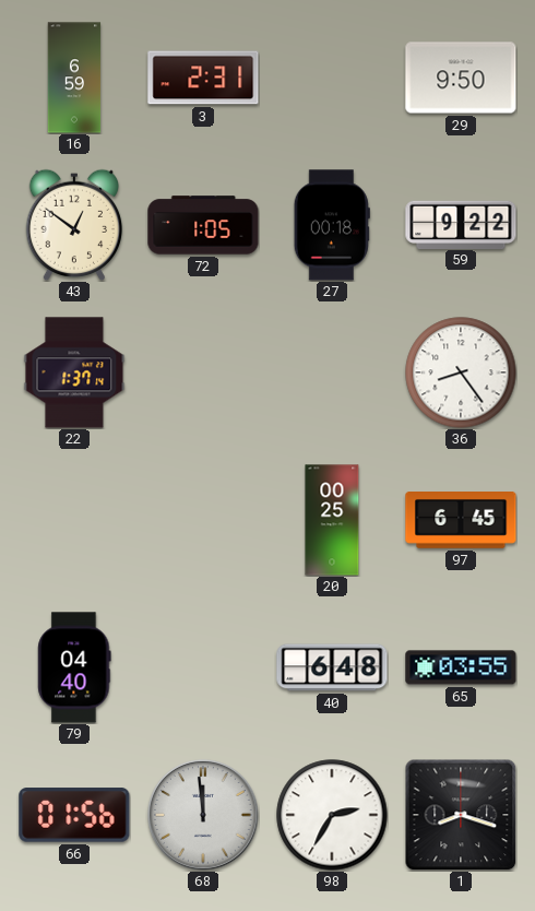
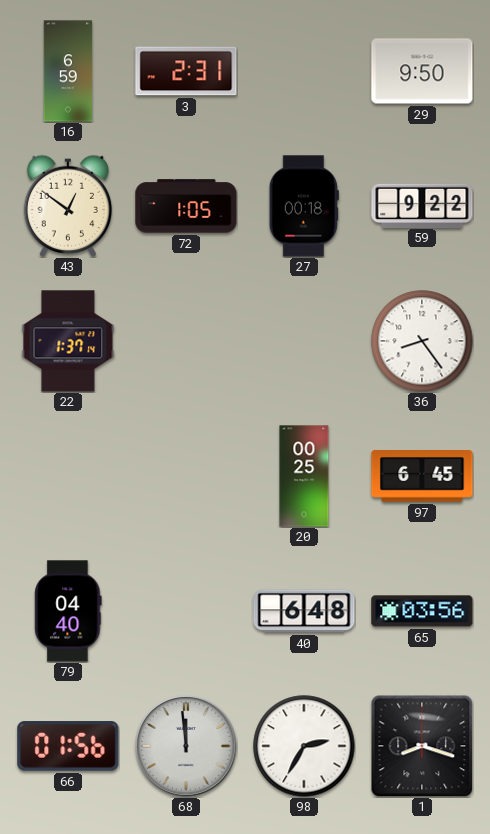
65: 03:55 -> 03:56 (422, 611)
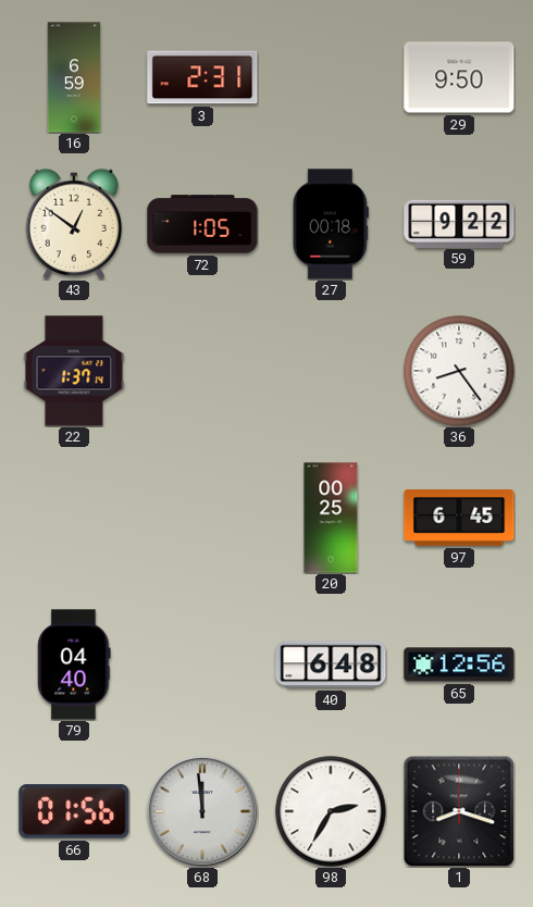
65: 03:56 -> 12:56 (459, 664)
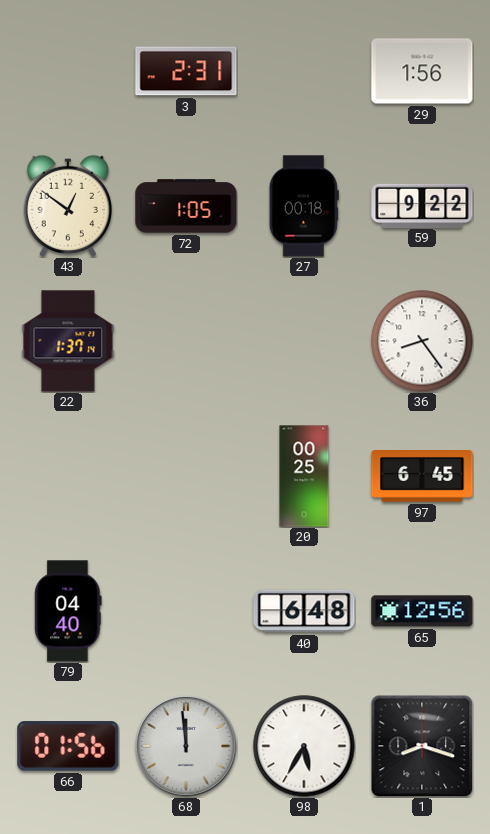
16: 6:59 -> none (74, 77)
29: 9:50 -> 1:56 (422, 71)
98: 2:35 -> 5:35 (304, 746)
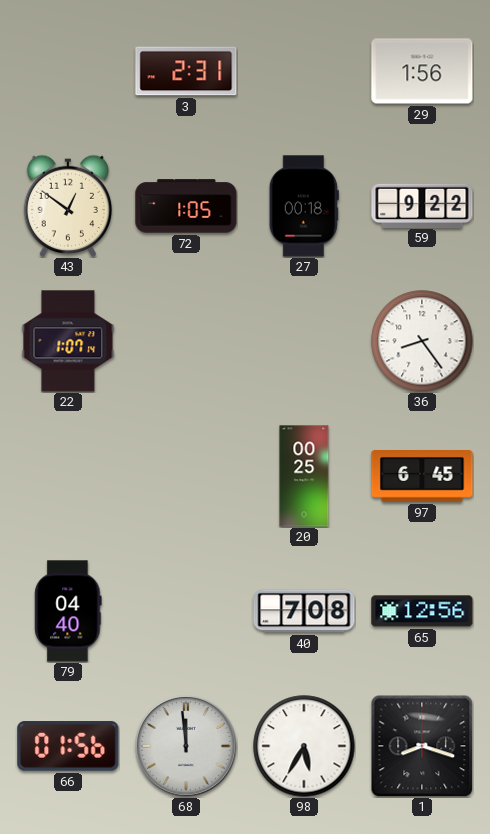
22: 1:37 -> 1:07 (68, 341)
40: 6:48 -> 7:08 (304, 611)
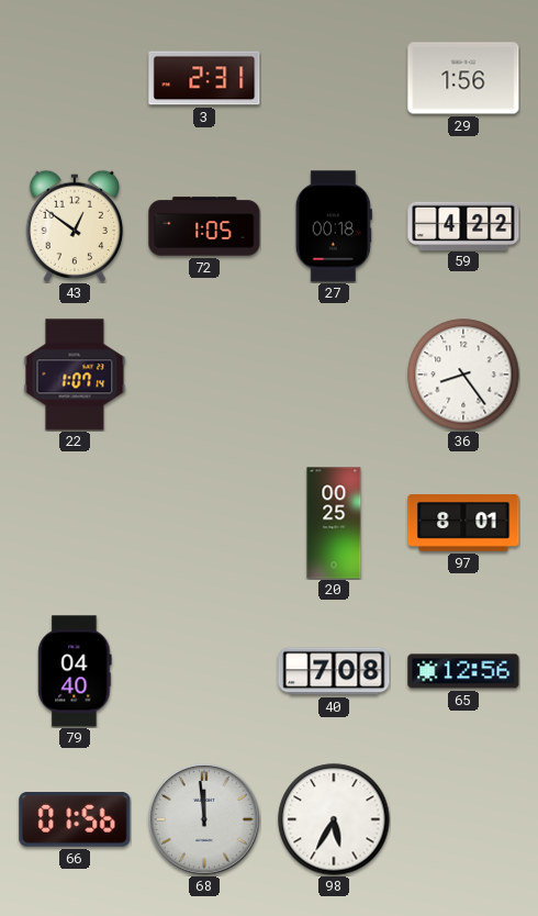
59: 9:22 -> 4:22 (463, 225)
97: 6:45 -> 8:01 (463, 524)
1: 8:18 -> none (422, 746)
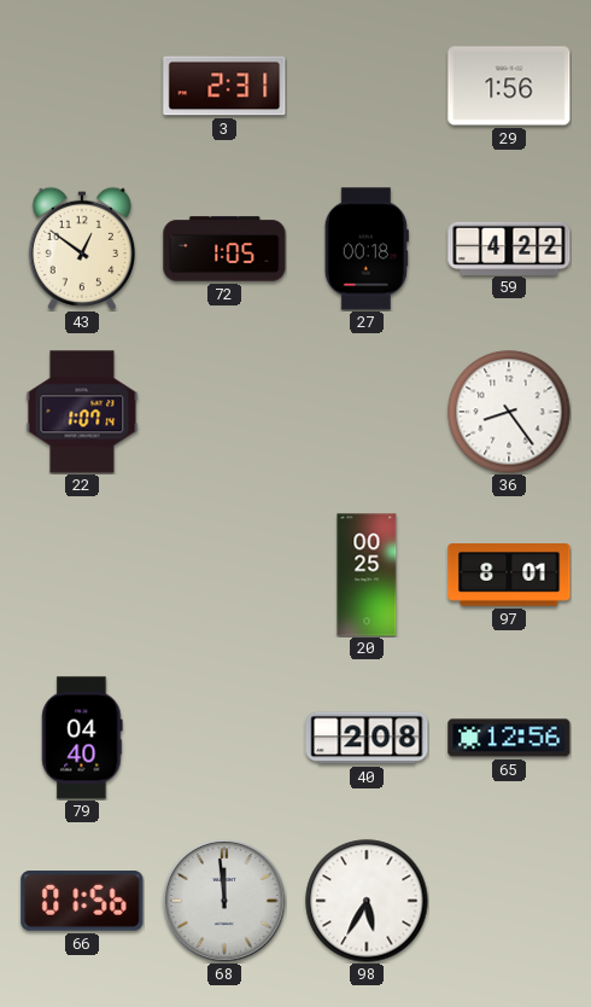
40: 7:08 -> 2:08 (367, 738)
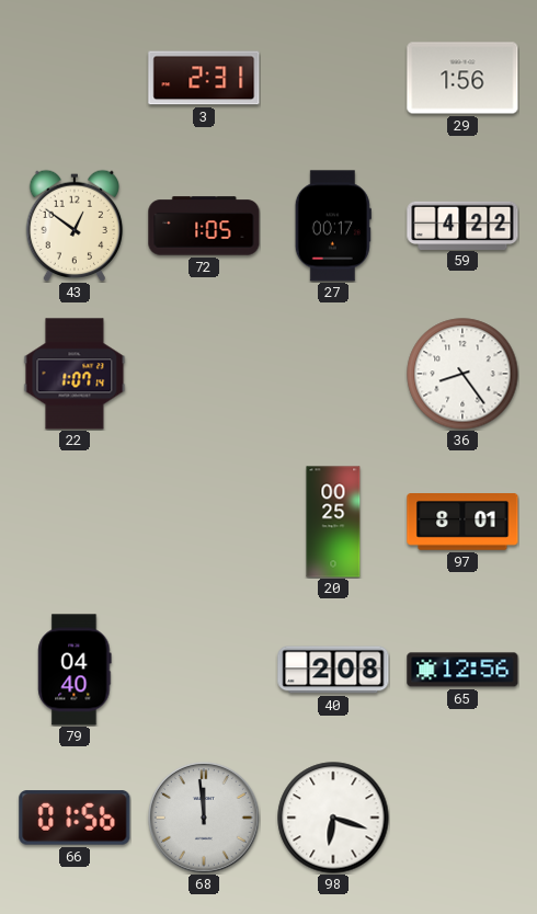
27: 00:18 -> 00:17 (333, 226)
98: 5:35 -> 6:18 (333, 818)
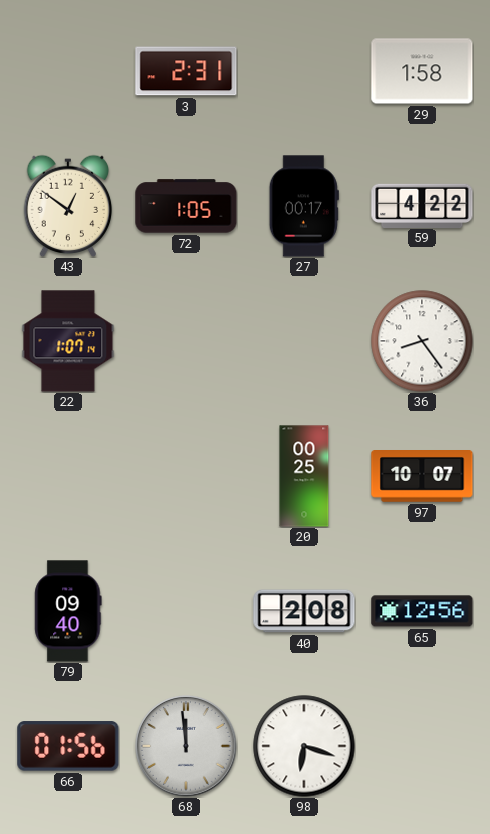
29: 1:56 -> 1:58 (422, 71)
97: 8:01 -> 10:07 (422, 477)
79: 04:40 -> 09:40 (68, 611)
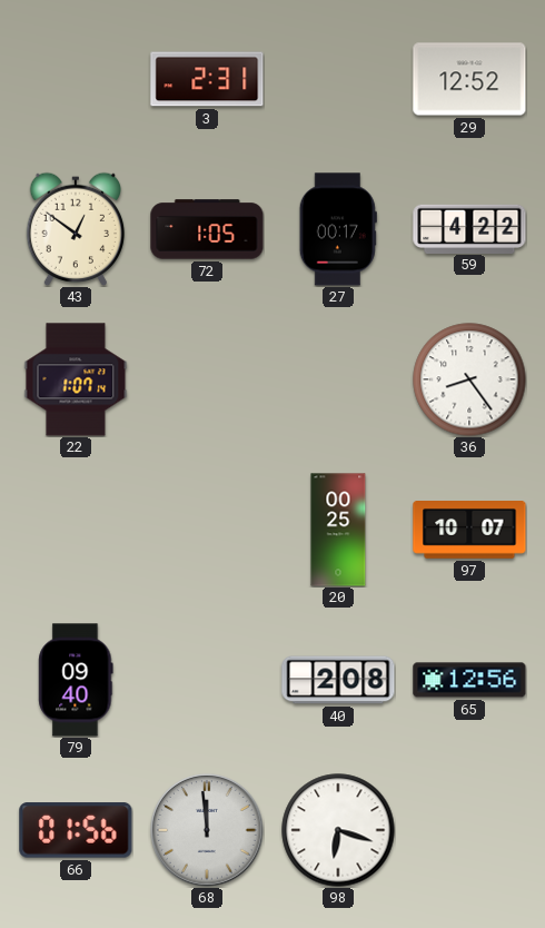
29: 1:58 -> 12:52 (469, 79)
